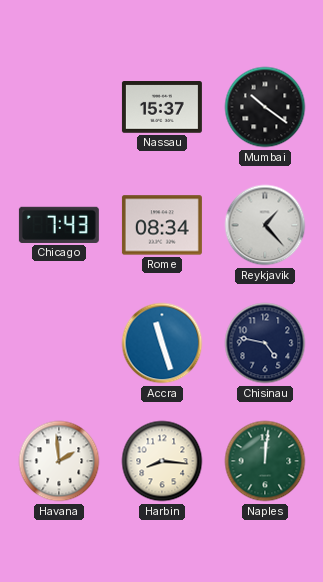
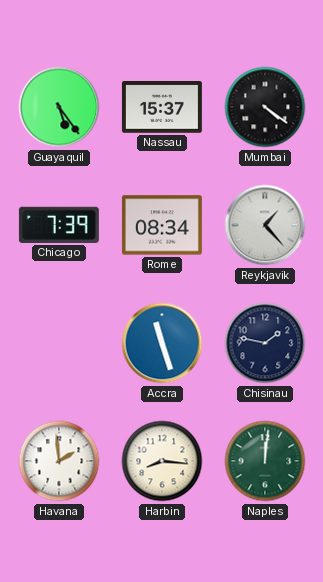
Guayaquil: none -> 5:24 (59, 107)
Mumbai: 10:21 -> 4:21 (265, 107)
Chicago: 7:43 -> 7:39 (59, 225)
Chisinau: 4:47 -> 1:47 (265, 343)
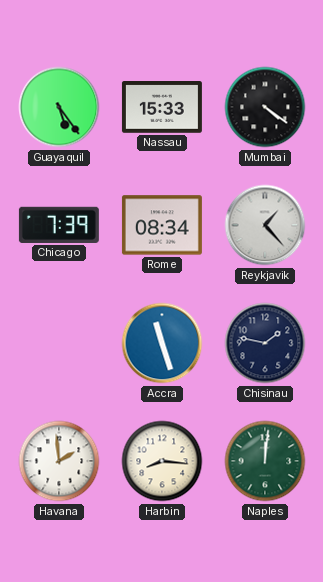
Nassau: 15:37 -> 15:33 (162, 108)
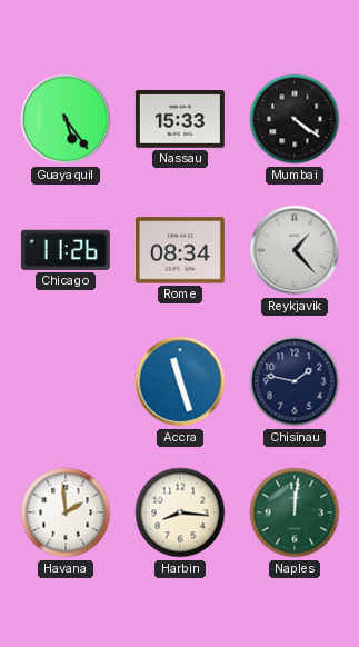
Chicago: 7:39 -> 11:26 (66, 250)
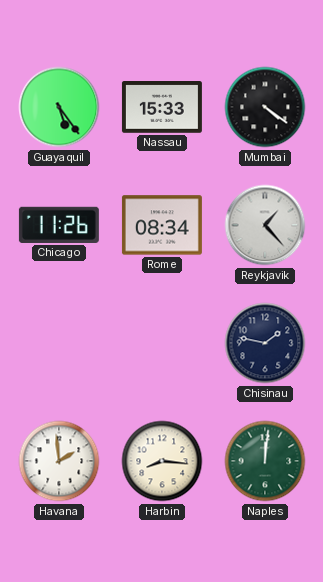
Accra: 11:27 -> none (180, 381)
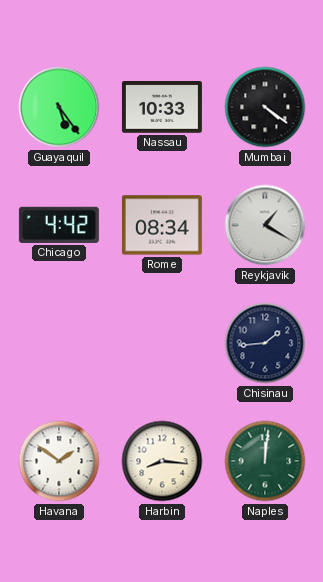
Nassau: 15:33 -> 10:33 (162, 108)
Chicago: 11:26 -> 4:42 (59, 225)
Reykjavik: 1:23 -> 1:20 (265, 225)
Chisinau: 1:47 -> 1:44 (265, 343)
Havana: 1:59 -> 1:51 (59, 461)
